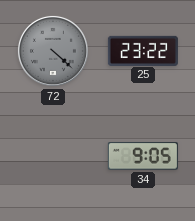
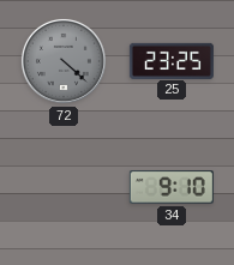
25: 23:22 -> 23:25 (172, 60)
34: 9:05 -> 9:10 (172, 187)
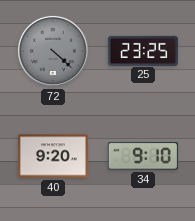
40: none -> 9:20 (53, 156)
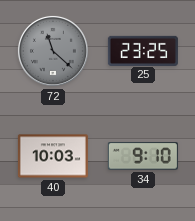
72: 4:22 -> 11:22 (53, 51)
40: 9:20 -> 10:03 (53, 156)
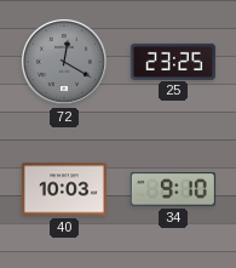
72: 11:22 -> 12:20 (64, 62)
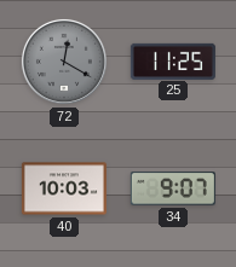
25: 23:25 -> 11:25 (173, 60)
34: 9:10 -> 9:07 (173, 188)
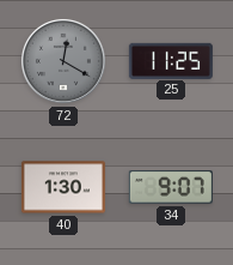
40: 10:03 -> 1:30 (63, 187)
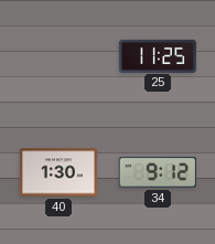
72: 12:20 -> none (63, 61)
34: 9:07 -> 9:12 (158, 172)
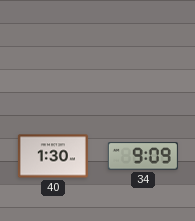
25: 11:25 -> none (158, 55)
34: 9:12 -> 9:09 (143, 156)
